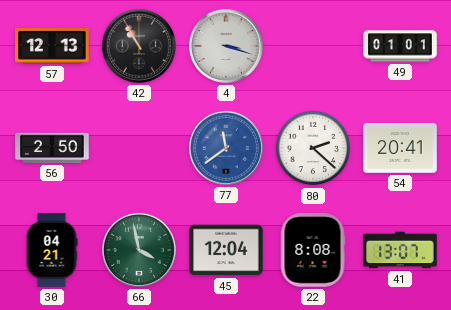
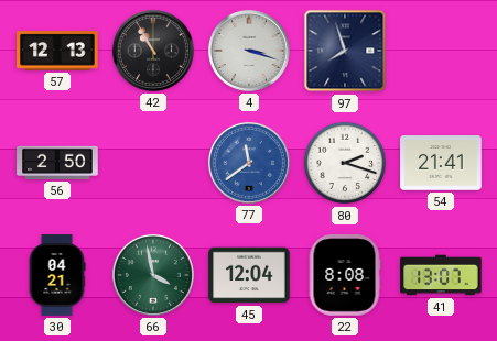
97: none -> 7:57 (345, 51)
49: 01:01 -> none (400, 46)
80: 2:22 -> 2:18 (345, 163)
54: 20:41 -> 21:41 (441, 163)
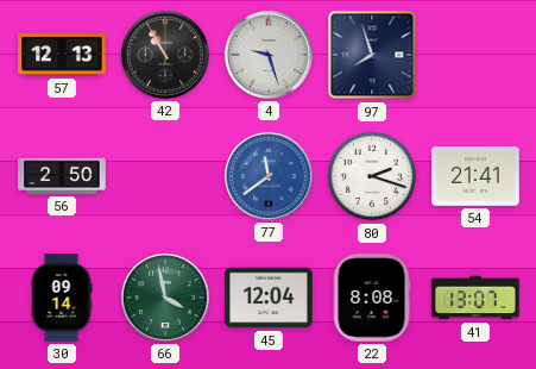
4: 3:18 -> 9:27 (269, 55)
30: 04:21 -> 09:14 (62, 298)
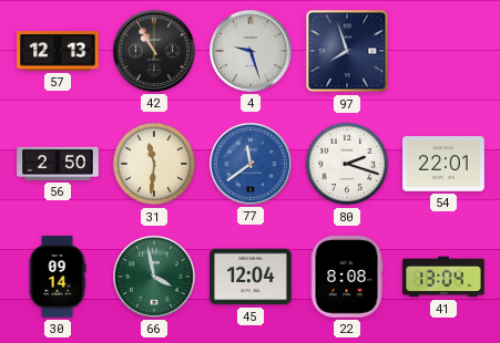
31: none -> 11:31 (154, 164)
54: 21:41 -> 22:01 (443, 164)
41: 13:07 -> 13:04 (443, 277)
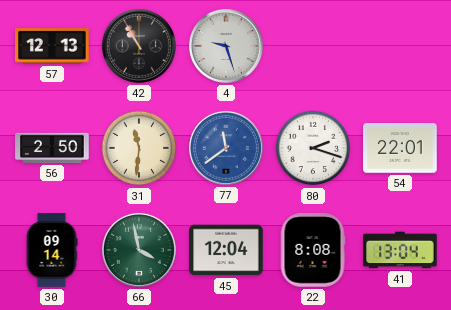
97: 7:57 -> none (347, 51)
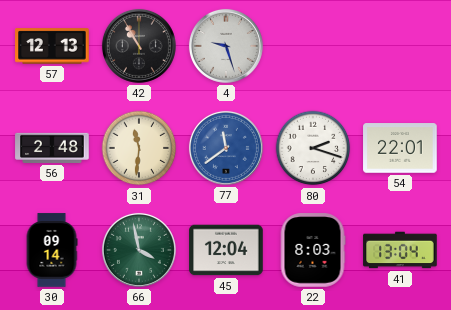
56: 2:50 -> 2:48 (52, 148)
22: 8:08 -> 8:03 (313, 250)
